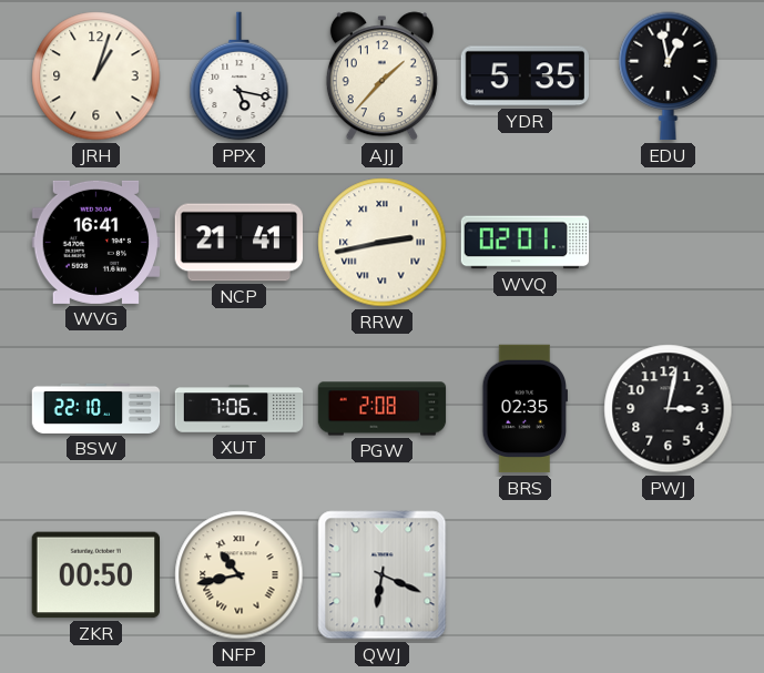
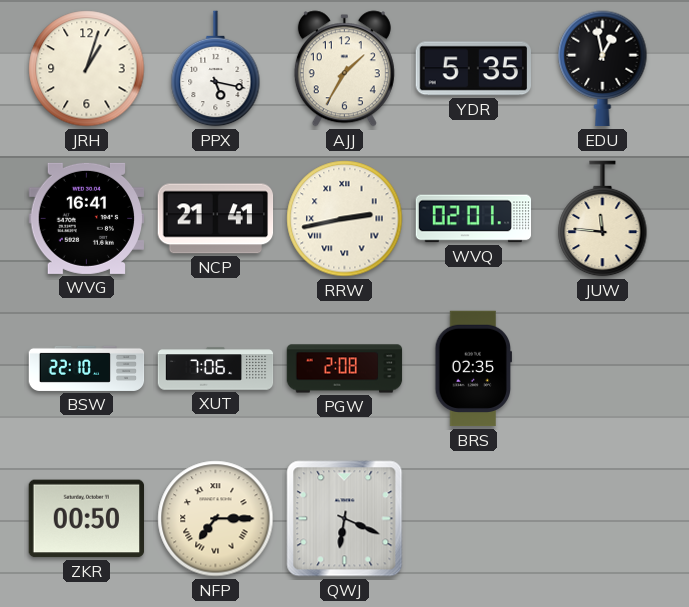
AJJ: 1:37 -> 1:35 (344, 69)
JUW: none -> 11:46 (603, 219)
PWJ: 3:02 -> none (669, 409)
NFP: 10:43 -> 7:15 (216, 519)
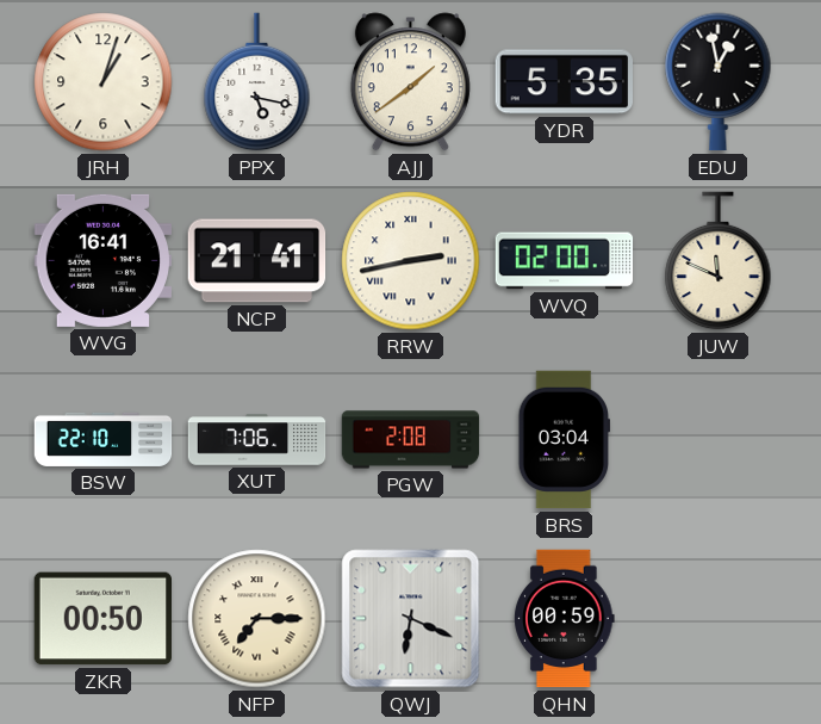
AJJ: 1:35 -> 1:39 (410, 82)
WVQ: 02:01 -> 02:00 (565, 261)
JUW: 11:46 -> 11:49 (719, 261)
BRS: 02:35 -> 03:04 (564, 440)
QHN: none -> 00:59 (565, 619)
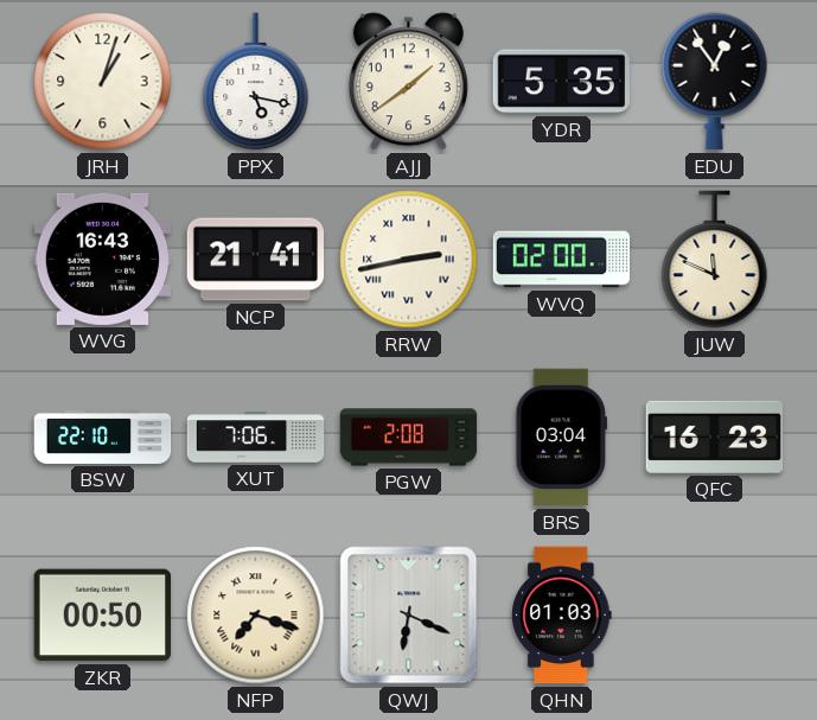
EDU: 12:58 -> 12:54 (715, 82)
WVG: 16:41 -> 16:43 (103, 259)
QFC: none -> 16:23 (715, 437)
NFP: 7:15 -> 7:18 (256, 616)
QHN: 00:59 -> 01:03 (562, 616)
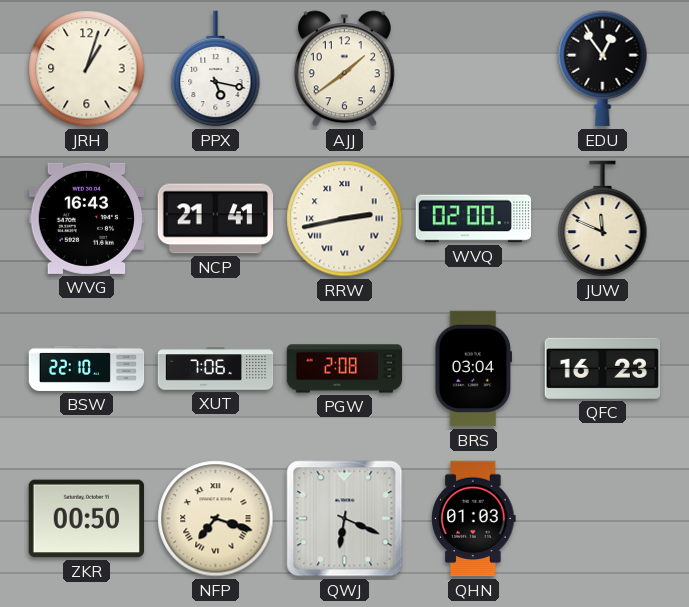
YDR: 5:35 -> none (561, 82)
